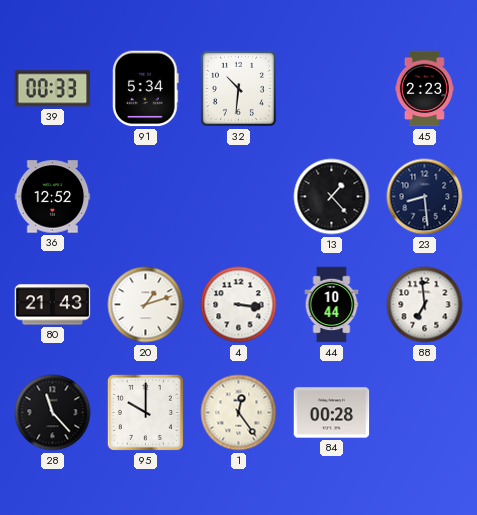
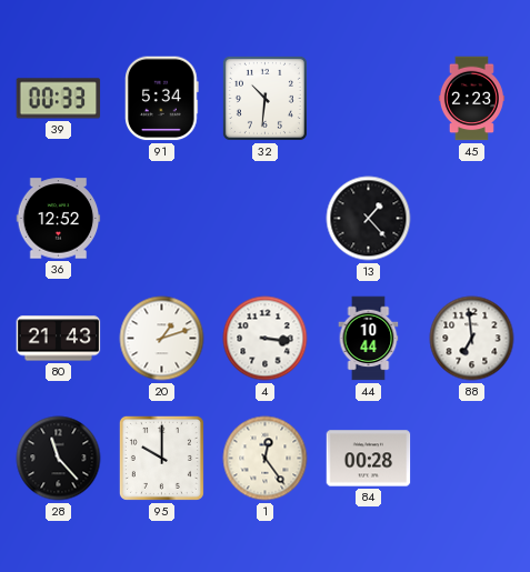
23: 8:29 -> none (425, 197)
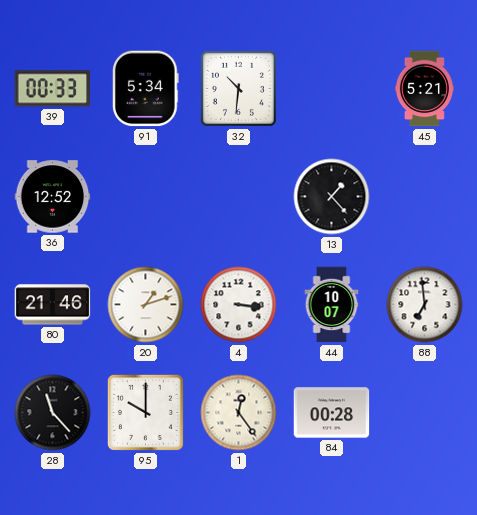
45: 2:23 -> 5:21 (424, 89)
80: 21:43 -> 21:46 (53, 305)
44: 10:44 -> 10:07 (332, 305)
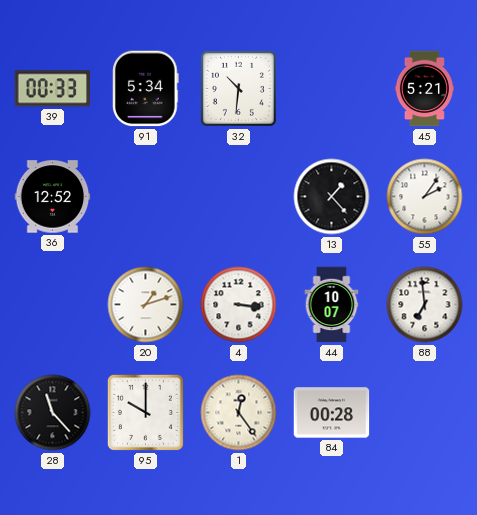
55: none -> 2:06 (425, 197)
80: 21:46 -> none (53, 305)
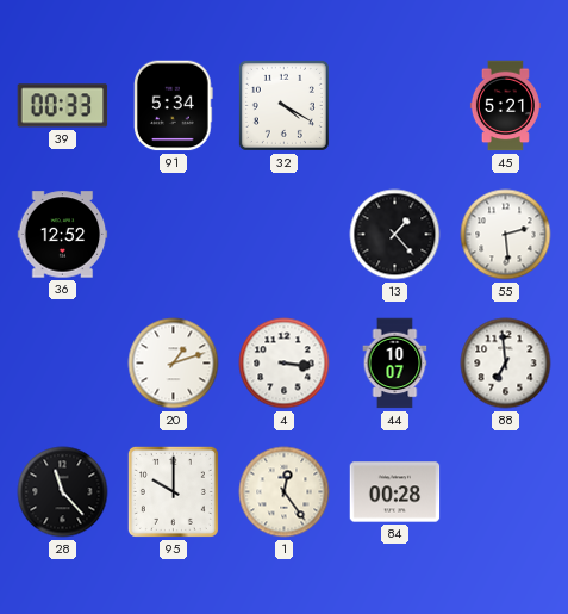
32: 10:31 -> 4:20 (283, 105)
55: 2:06 -> 2:29 (506, 235)
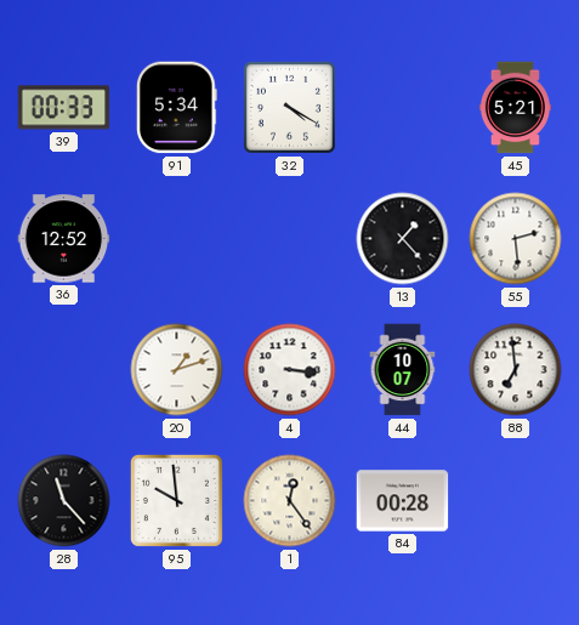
95: 10:00 -> 9:59 (176, 500)
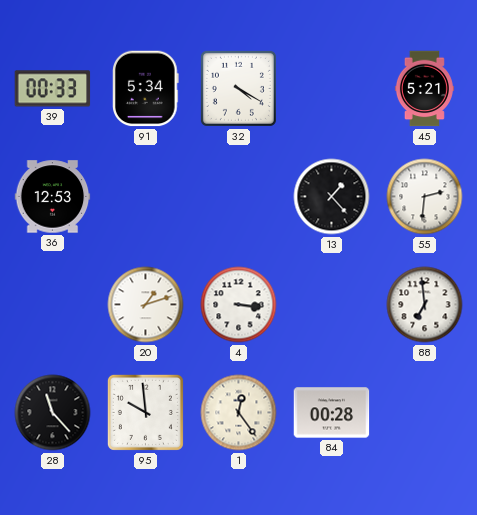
36: 12:52 -> 12:53 (53, 197)
55: 2:29 -> 2:31 (425, 197)
44: 10:07 -> none (403, 370)
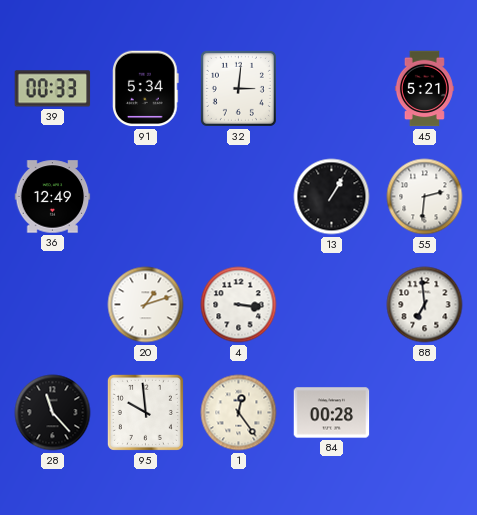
32: 4:20 -> 3:01 (238, 88)
36: 12:53 -> 12:49 (53, 197)
13: 1:23 -> 1:05 (332, 197)
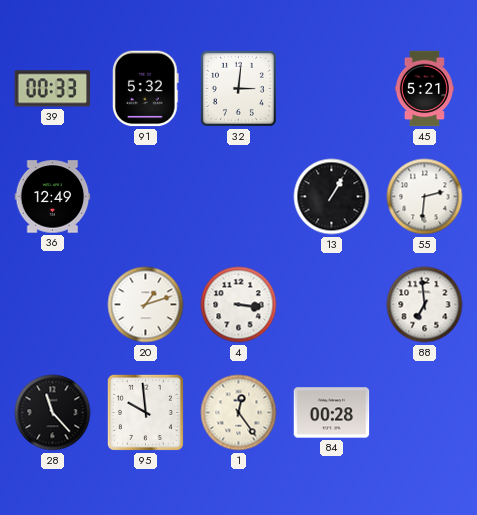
91: 5:34 -> 5:32 (146, 89)
